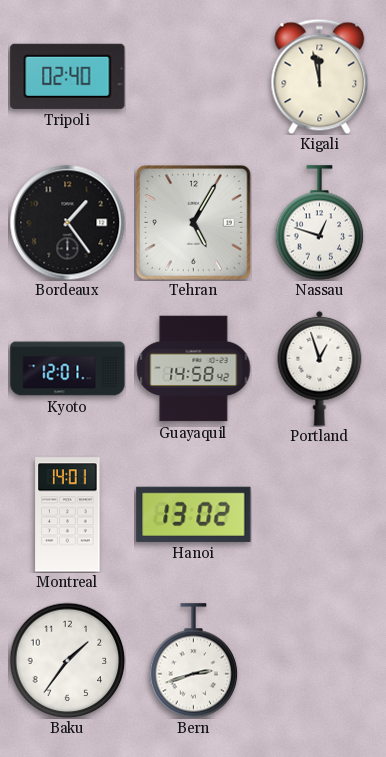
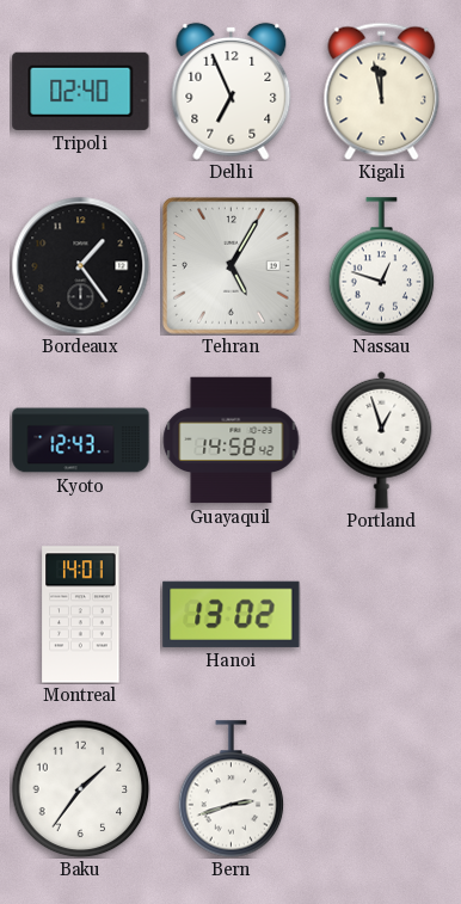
Delhi: none -> 6:56 (232, 91)
Kyoto: 12:01 -> 12:43 (81, 441)
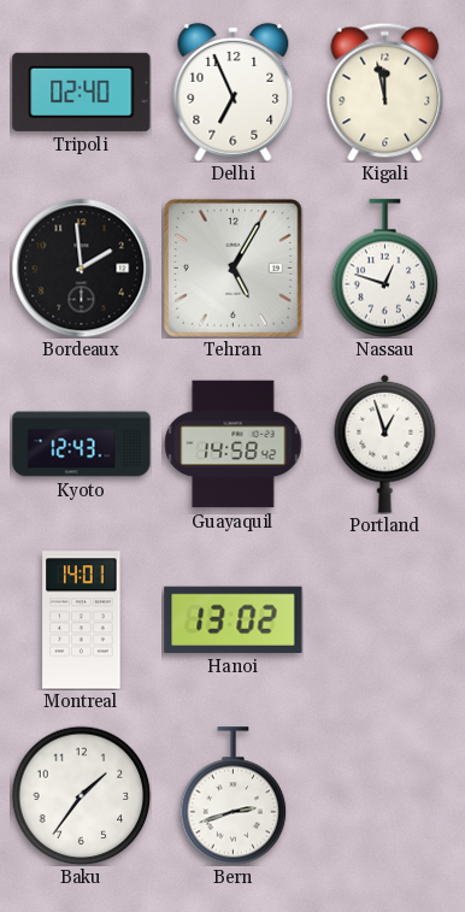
Bordeaux: 1:24 -> 1:59 (81, 267)
